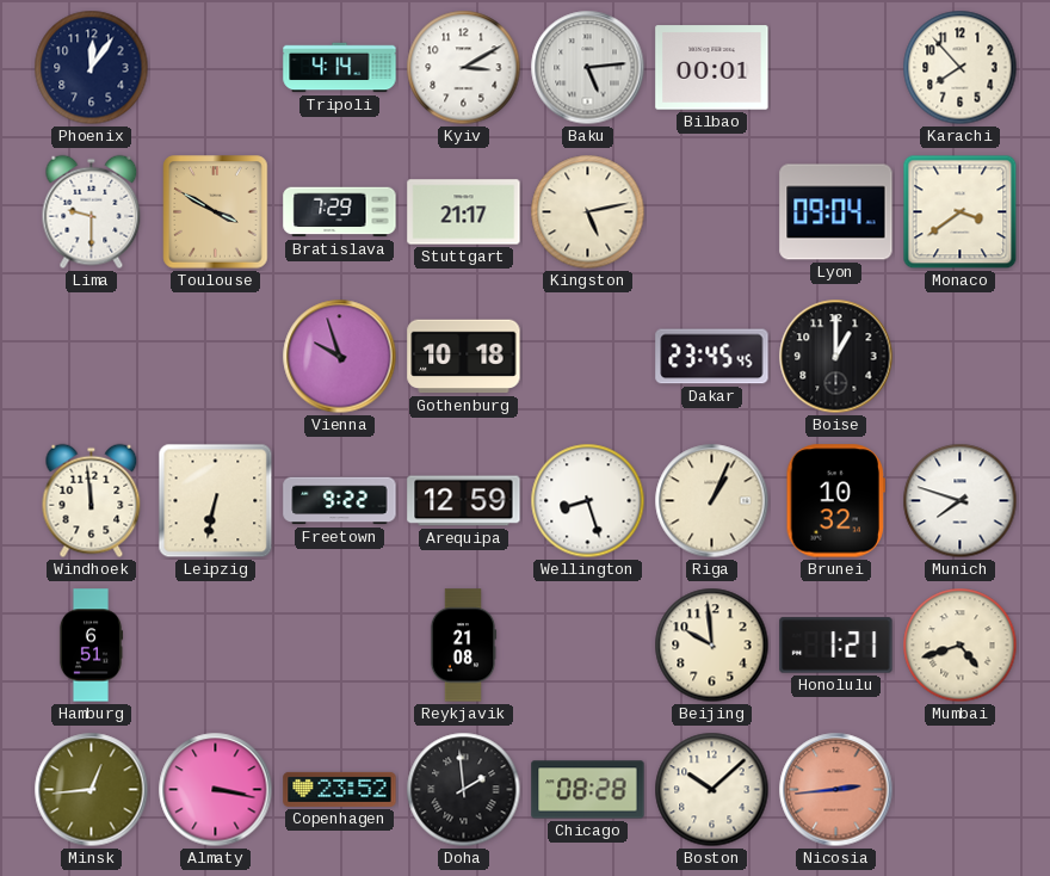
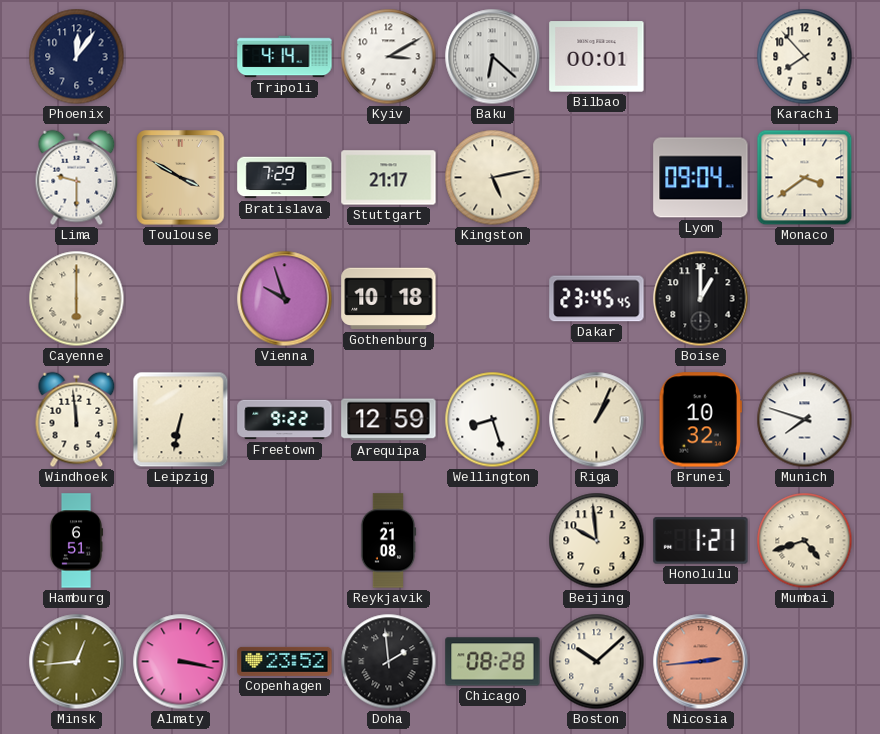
Baku: 5:14 -> 6:22 (493, 57)
Cayenne: none -> 6:00 (77, 299)
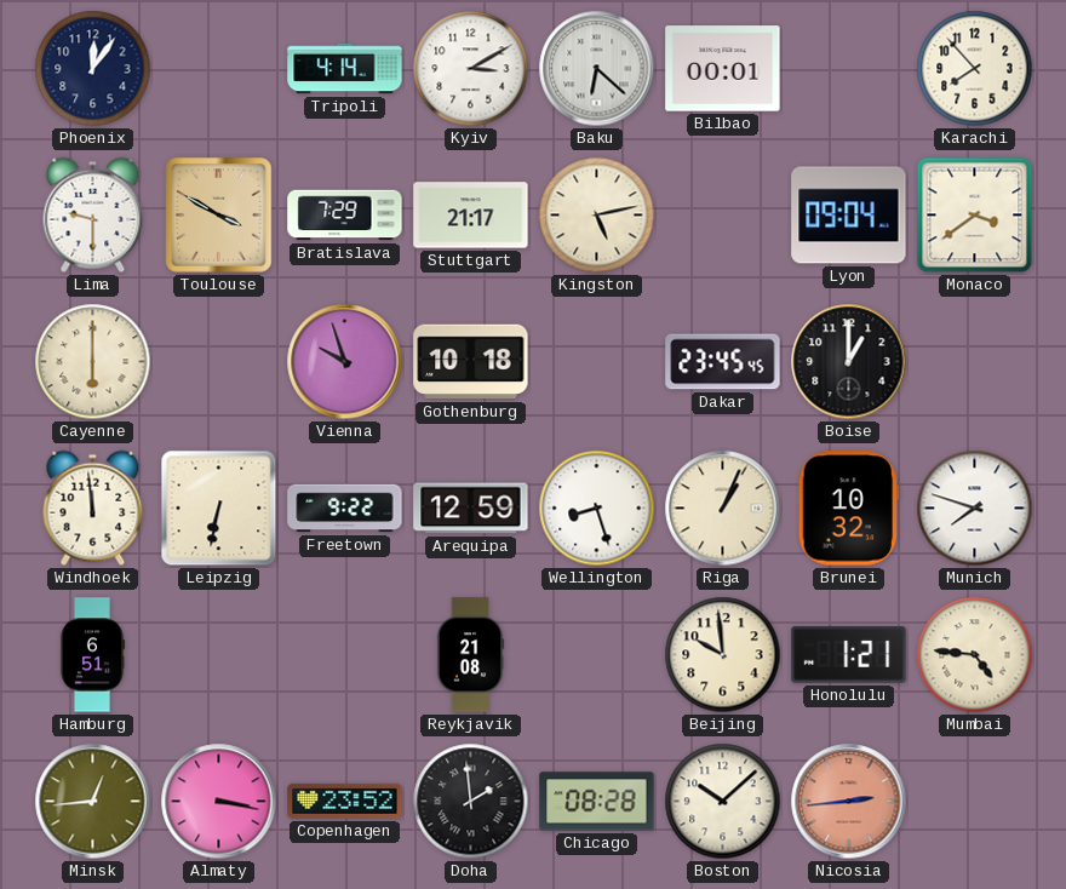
Mumbai: 4:42 -> 4:46 (975, 655)
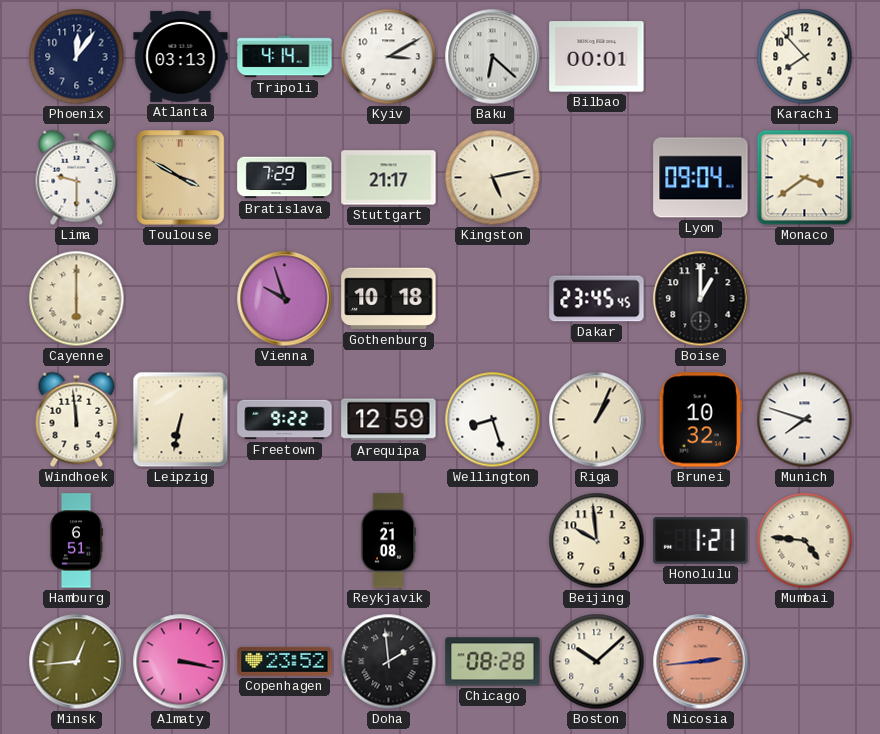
Atlanta: none -> 03:13 (181, 56)
